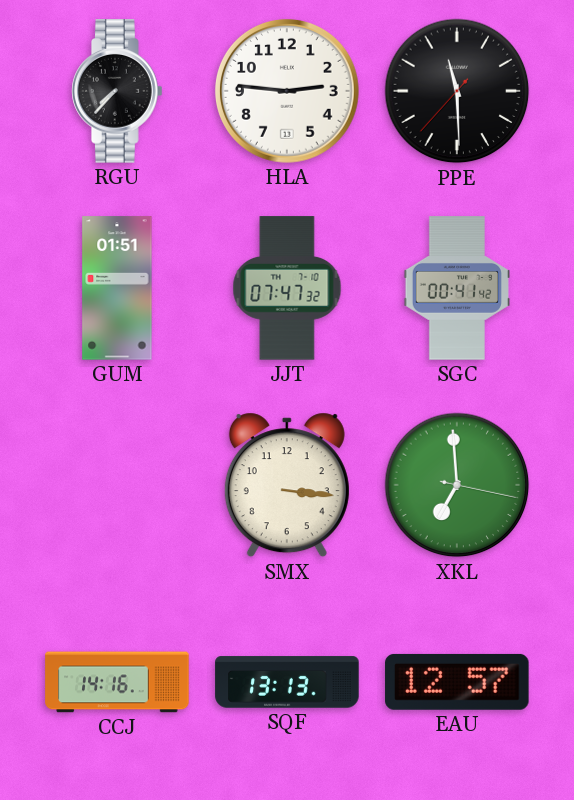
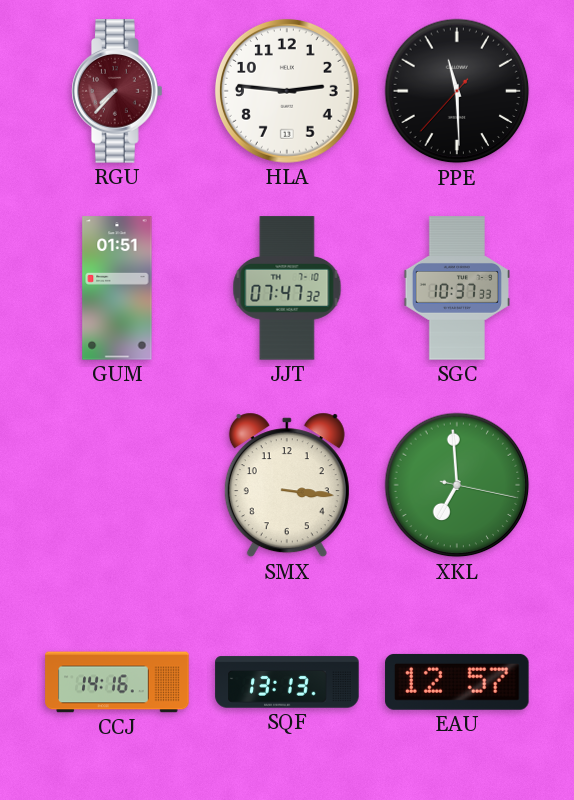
RGU dial: black -> burgundy (117, 91)
SGC: 00:41 -> 10:37 (456, 288)
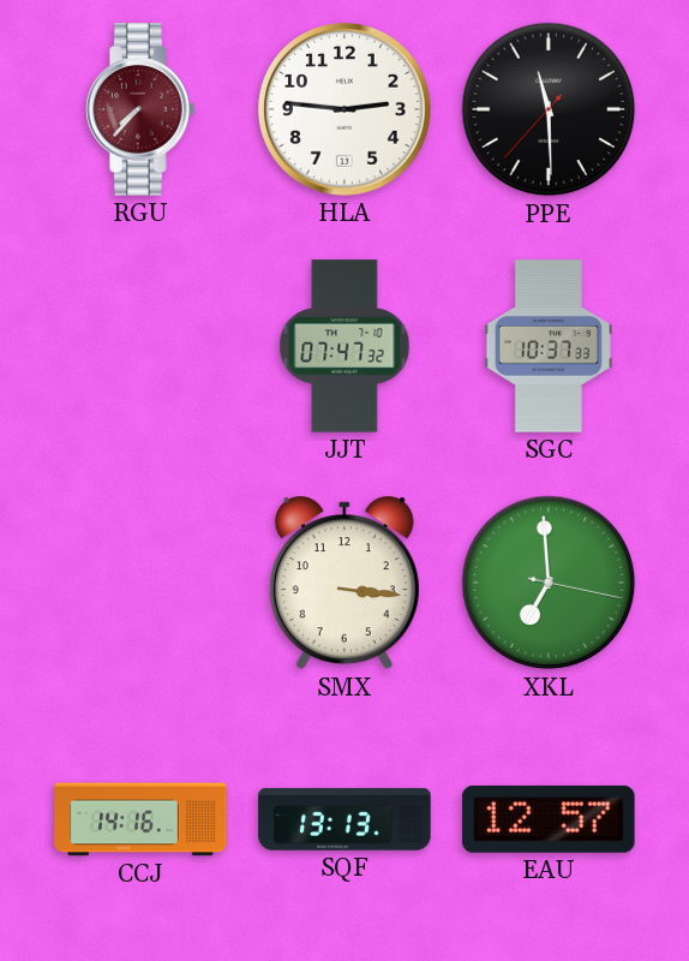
GUM: 01:51 -> none (117, 288)
